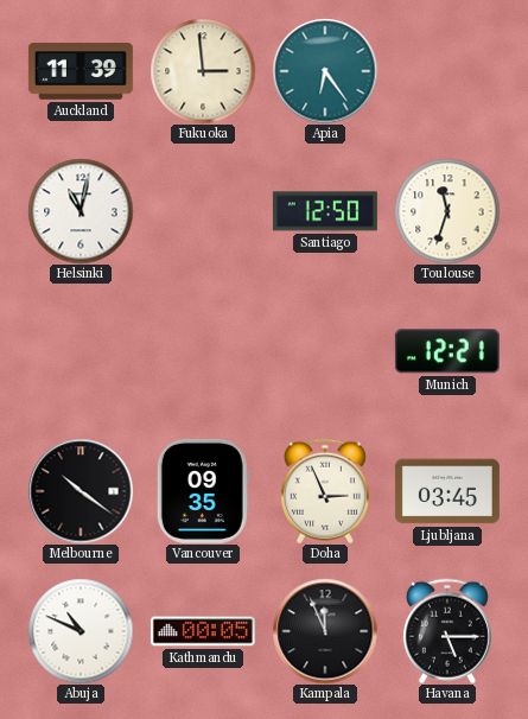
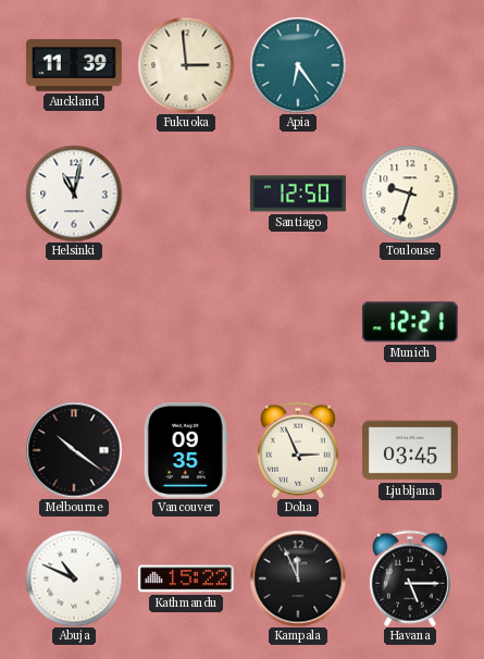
Toulouse: 11:33 -> 9:33 (410, 194)
Kathmandu: 00:05 -> 15:22 (186, 579)
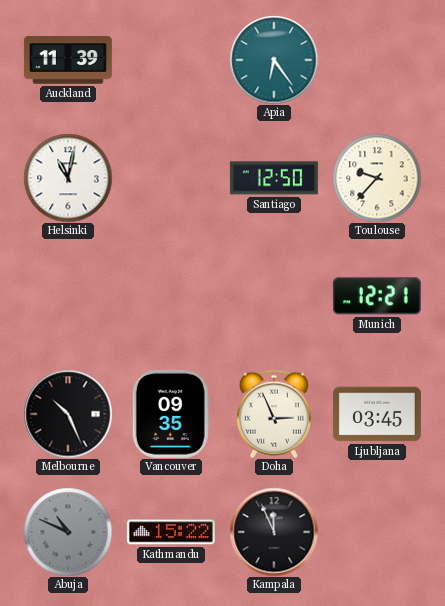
Fukuoka: 2:59 -> none (186, 65)
Toulouse: 9:33 -> 9:37 (377, 178)
Melbourne: 10:21 -> 10:26 (68, 414)
Abuja dial: white -> grey (68, 532)
Havana: 5:15 -> none (410, 579)
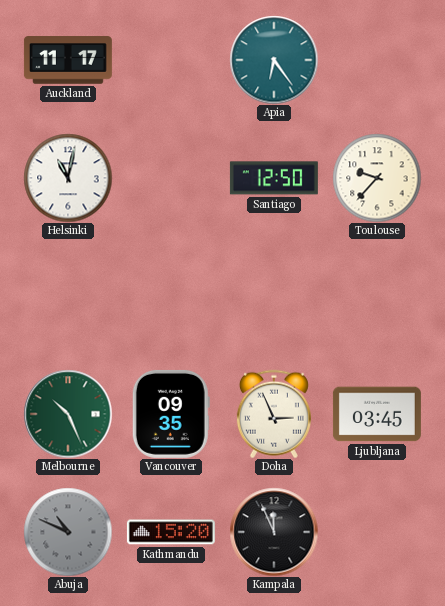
Auckland: 11:39 -> 11:17 (68, 60)
Munich: 12:21 -> none (377, 296)
Melbourne dial: black -> green (68, 414)
Kathmandu: 15:22 -> 15:20 (171, 532)
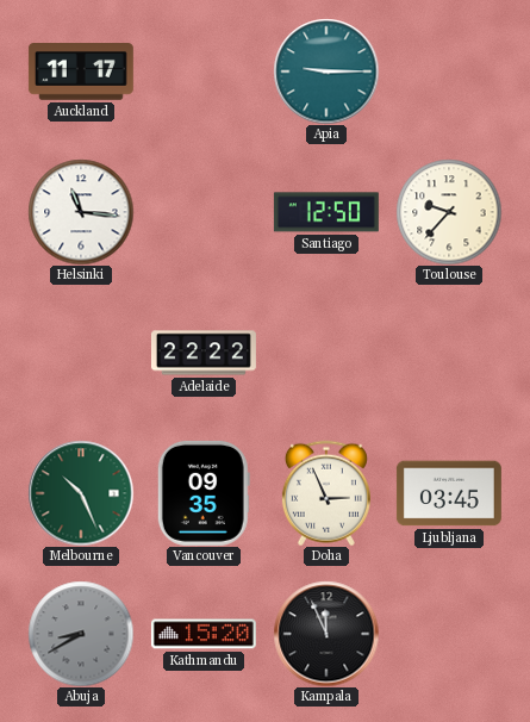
Apia: 6:24 -> 9:15 (326, 71)
Helsinki: 11:02 -> 11:16 (81, 212)
Adelaide: none -> 22:22 (204, 353)
Abuja: 10:49 -> 8:40 (81, 634)
